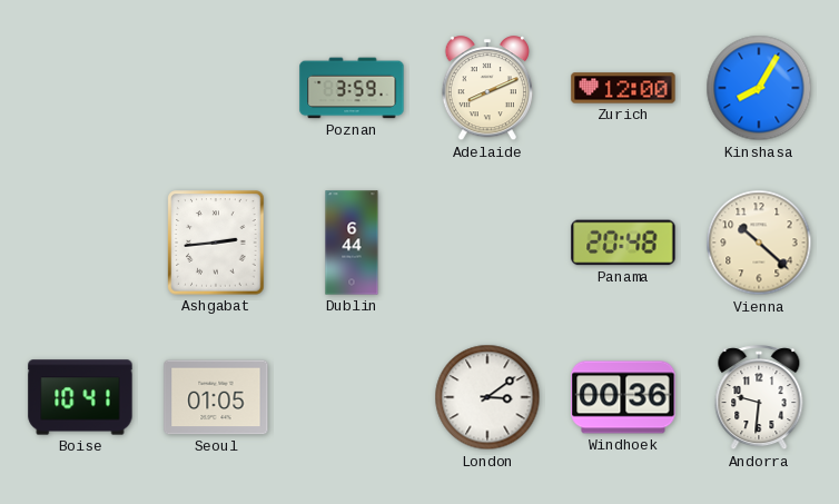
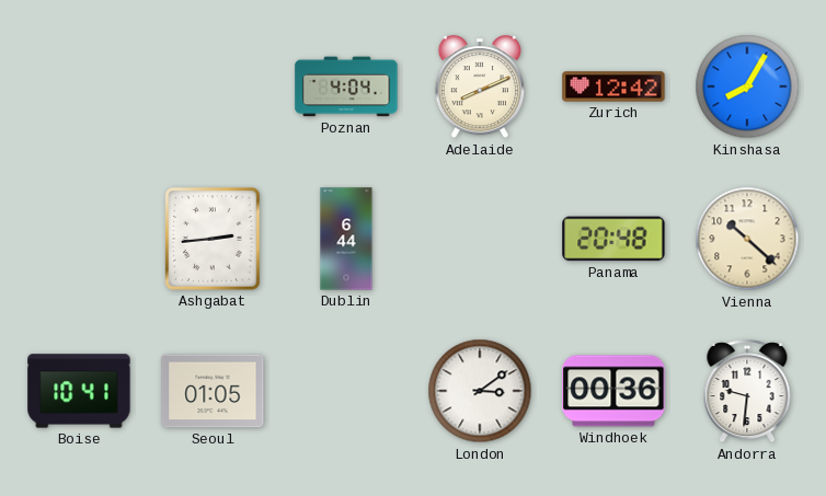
Poznan: 3:59 -> 4:04 (346, 86)
Zurich: 12:00 -> 12:42 (613, 86)
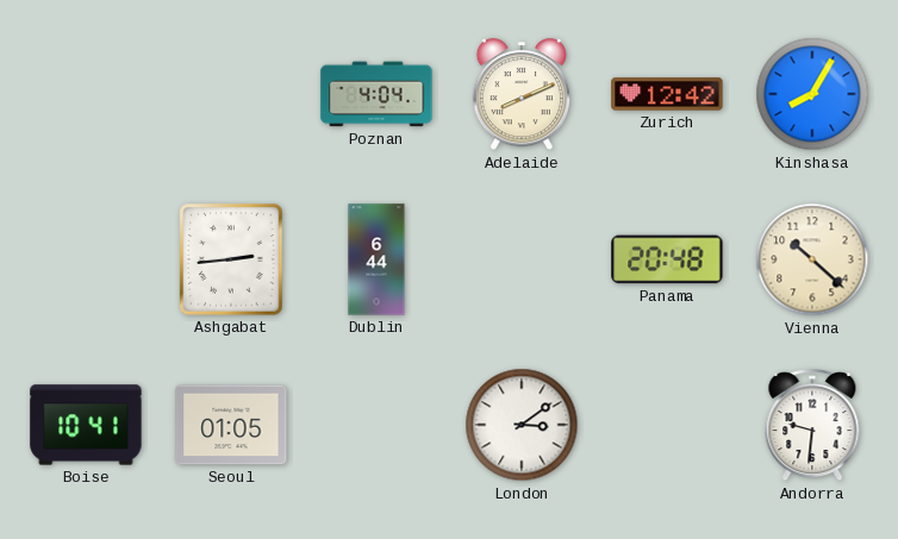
Windhoek: 00:36 -> none (613, 391)
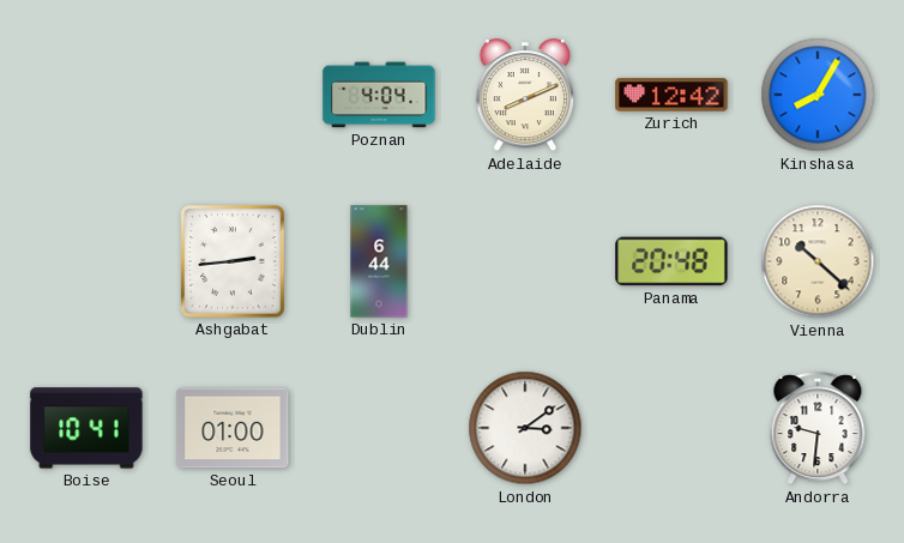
Seoul: 01:05 -> 01:00 (233, 428)
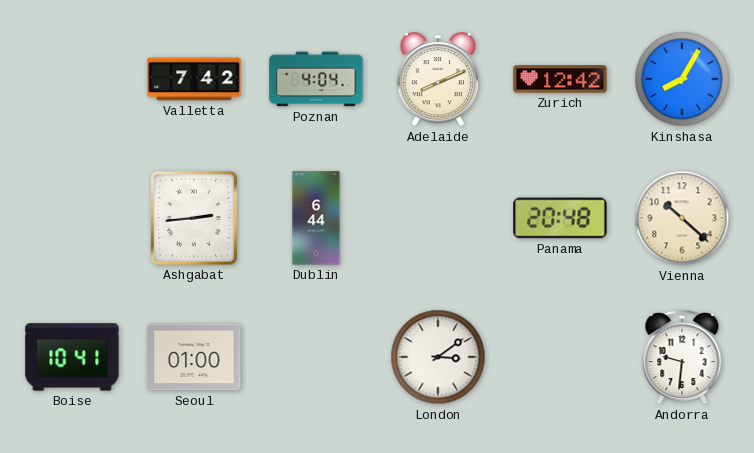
Valletta: none -> 7:42 (194, 79)
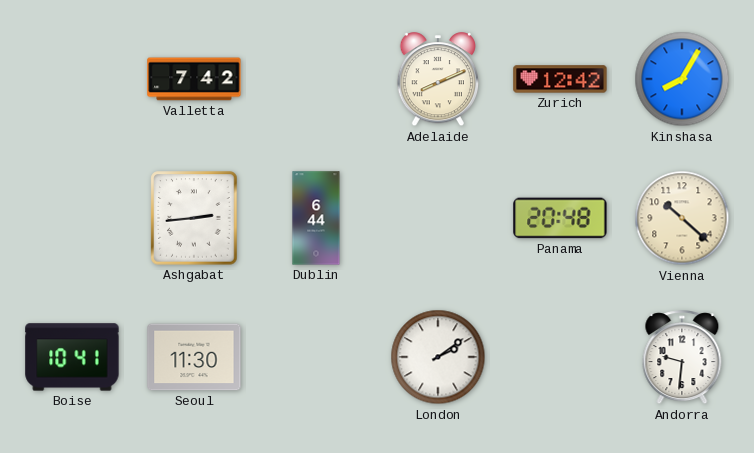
Poznan: 4:04 -> none (316, 79)
Seoul: 01:00 -> 11:30 (194, 357)
London: 3:09 -> 2:09 (438, 357)
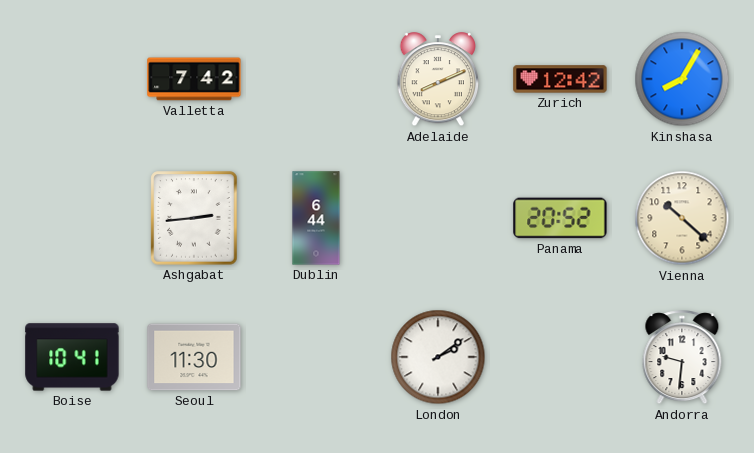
Panama: 20:48 -> 20:52 (560, 218)
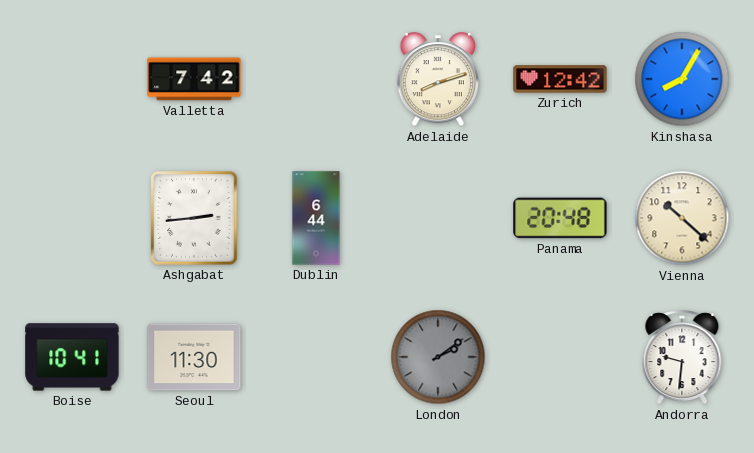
Adelaide: 8:11 -> 8:12 (437, 80)
Panama: 20:52 -> 20:48 (560, 218)
London dial: white -> grey (438, 357)
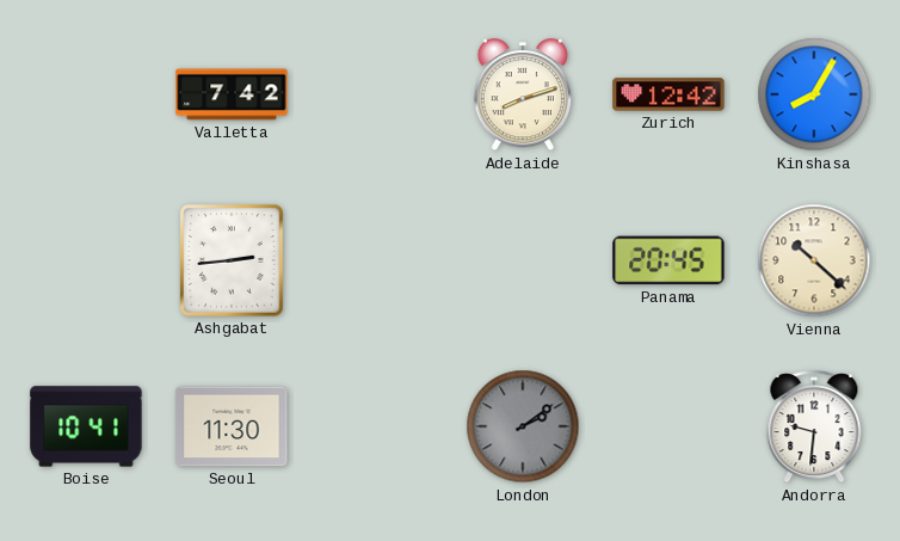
Dublin: 6:44 -> none (316, 218)
Panama: 20:48 -> 20:45 (668, 260)
